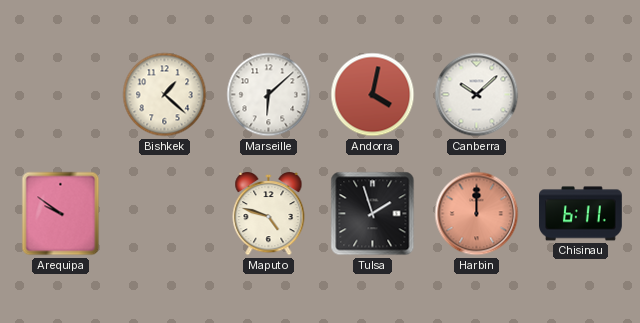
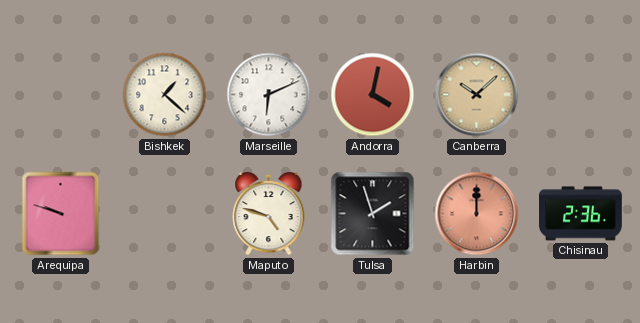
Marseille: 6:08 -> 6:11 (269, 95)
Canberra dial: white -> champagne (477, 95)
Arequipa: 9:51 -> 9:48 (61, 214)
Chisinau: 6:11 -> 2:36 (581, 214)
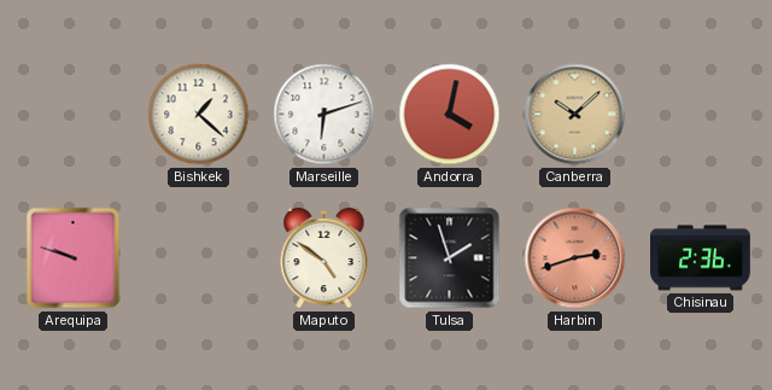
Marseille: 6:11 -> 6:12 (324, 115)
Maputo: 4:48 -> 4:51 (324, 258)
Harbin: 12:00 -> 2:42 (575, 258)
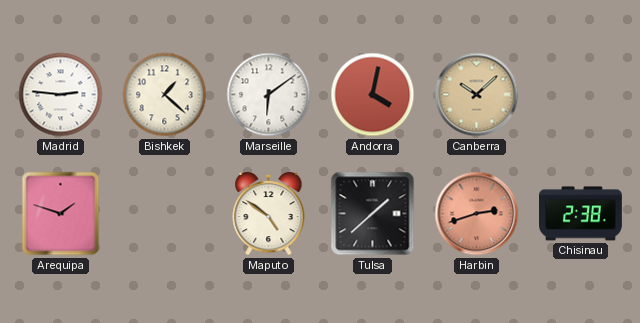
Madrid: none -> 2:46 (61, 95)
Marseille: 6:12 -> 6:09 (269, 95)
Arequipa: 9:48 -> 1:48 (61, 214)
Tulsa: 1:57 -> 1:38 (373, 214)
Chisinau: 2:36 -> 2:38 (581, 214)
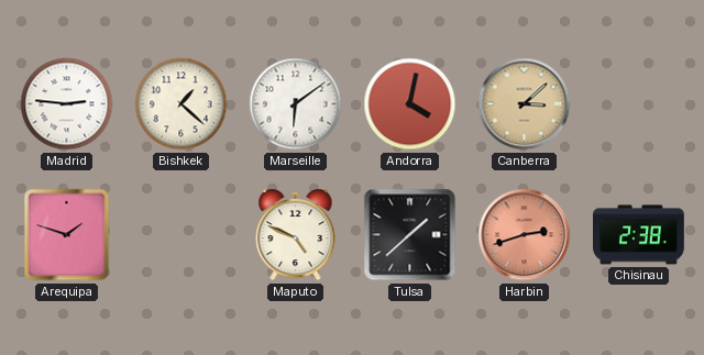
Canberra: 10:08 -> 3:08 (525, 104)
Maputo: 4:51 -> 4:49 (296, 235)
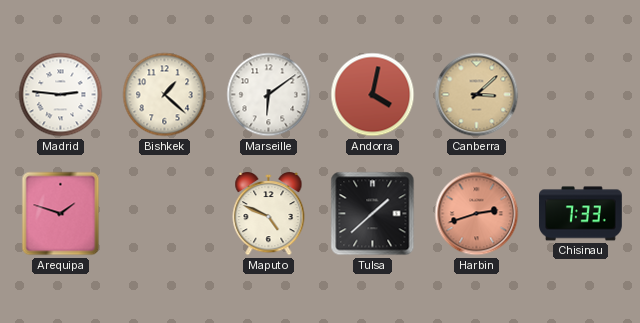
Chisinau: 2:38 -> 7:33 (581, 214)
